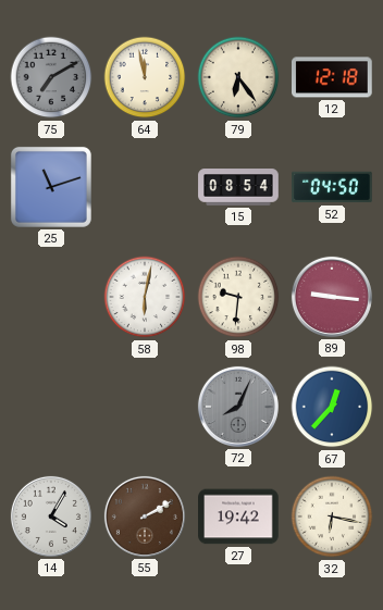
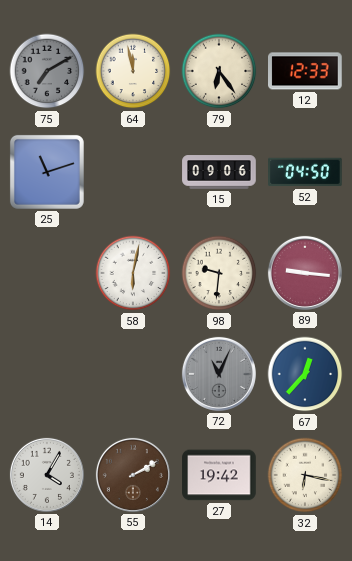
12: 12:18 -> 12:33 (306, 71)
15: 08:54 -> 09:06 (219, 172)
72: 8:04 -> 11:04 (219, 374)
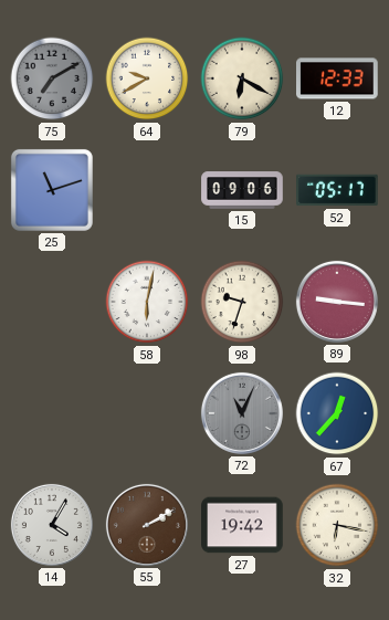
64: 11:58 -> 9:40 (147, 78)
79: 6:24 -> 6:20 (242, 78)
52: 04:50 -> 05:17 (337, 190)
98: 9:31 -> 9:33 (242, 302)
